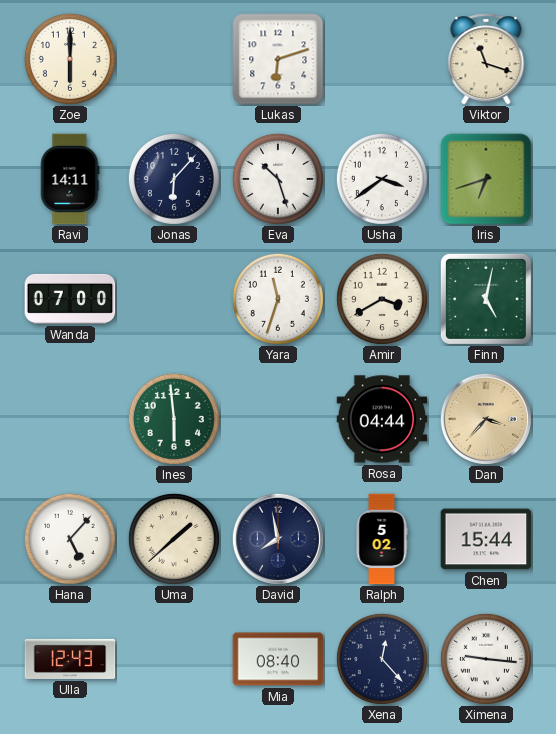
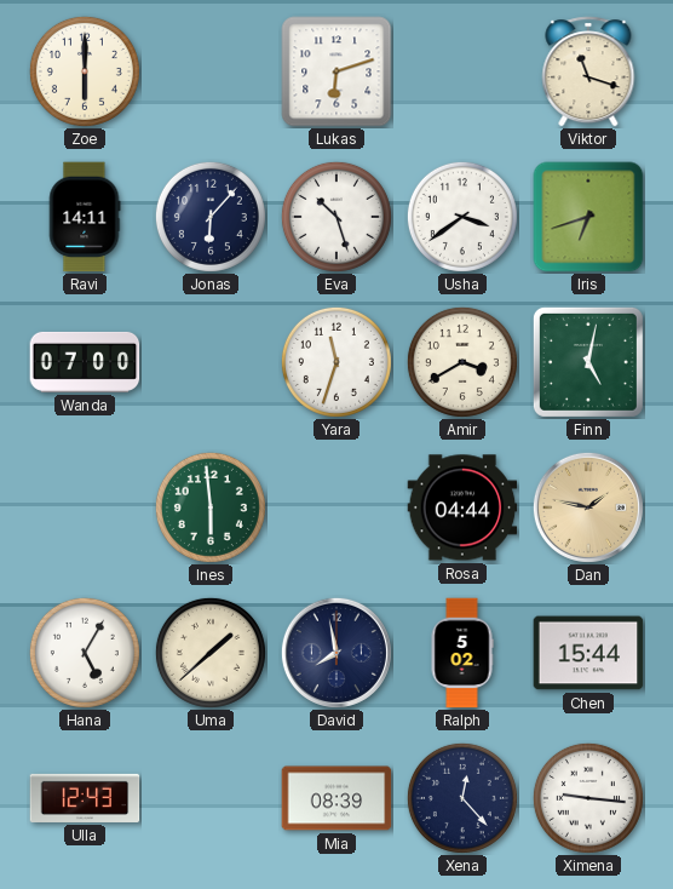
Dan: 3:37 -> 1:47 (588, 507)
Hana: 5:07 -> 5:05 (85, 653)
Mia: 08:40 -> 08:39 (336, 798)
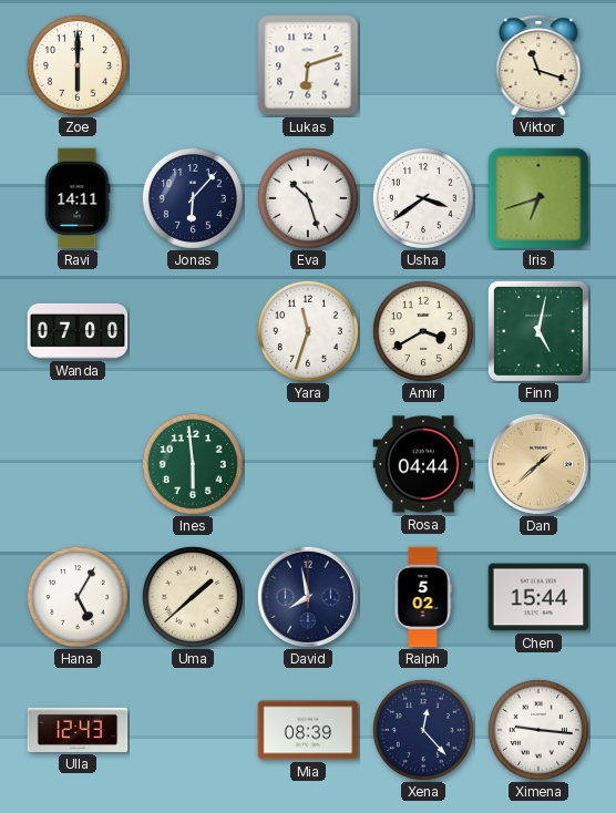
Dan: 1:47 -> 1:38 (538, 464)
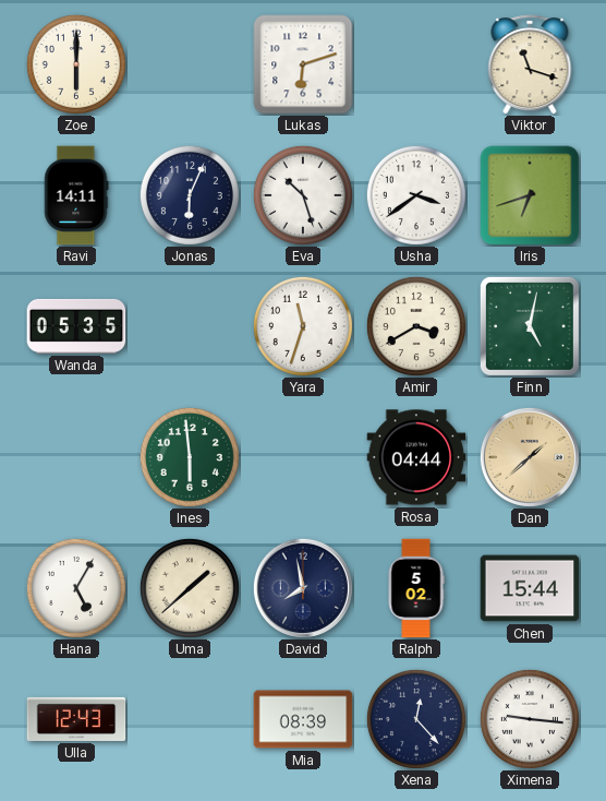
Jonas: 6:07 -> 6:04 (190, 195)
Wanda: 07:00 -> 05:35 (76, 326)
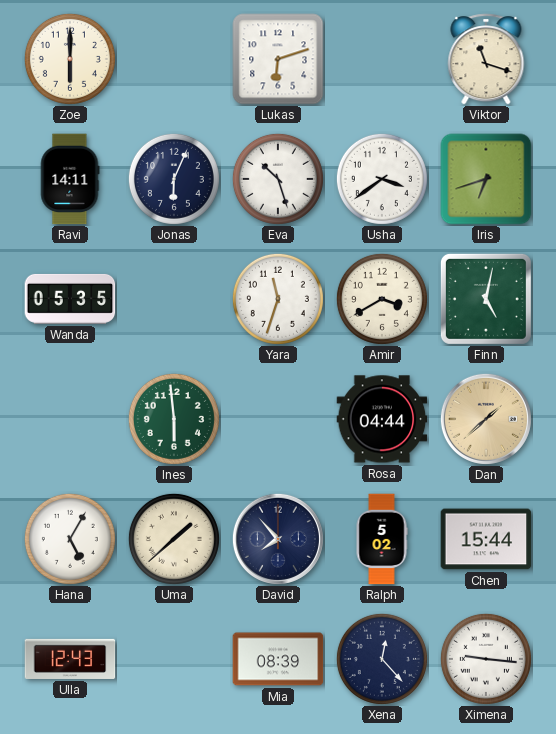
David: 7:58 -> 7:53 (278, 539)
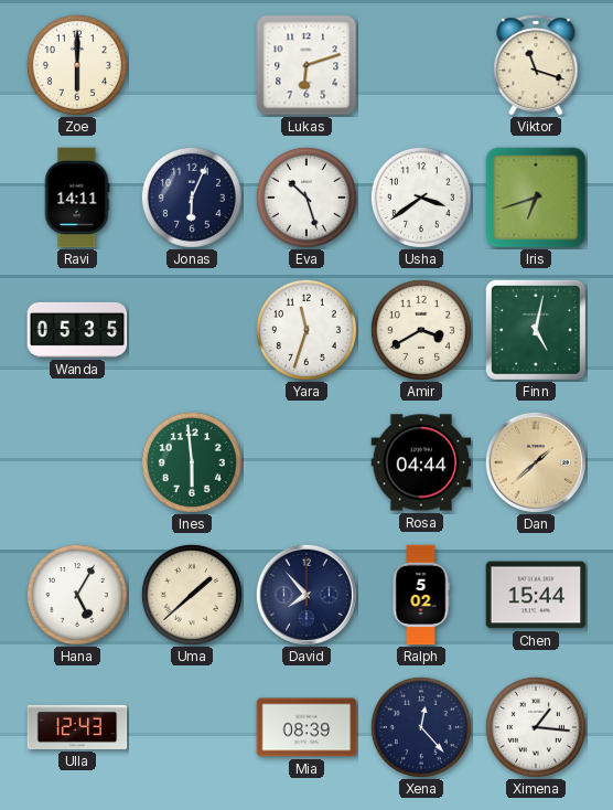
Ximena: 9:16 -> 1:16 (536, 727)
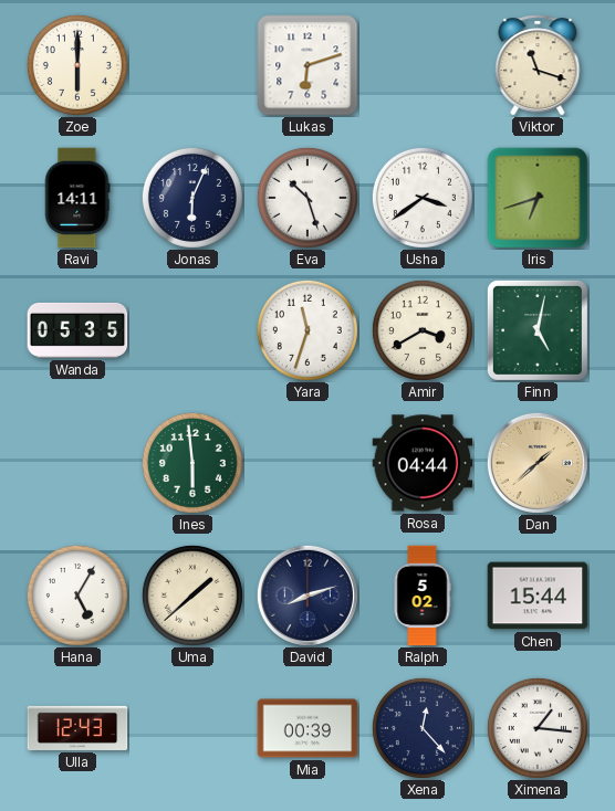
David: 7:53 -> 8:12 (307, 596)
Mia: 08:39 -> 00:39 (307, 728)
